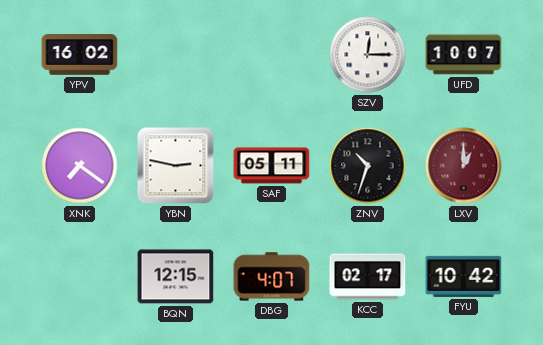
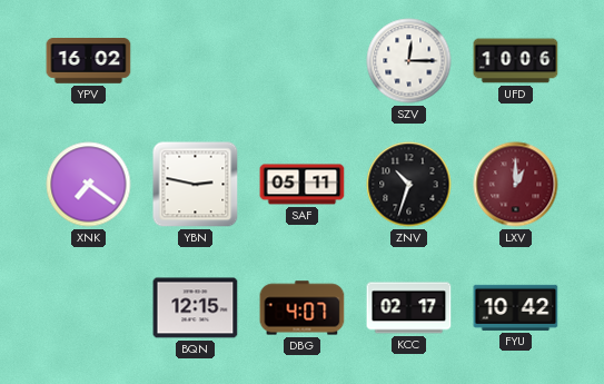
UFD: 10:07 -> 10:06 (516, 61)
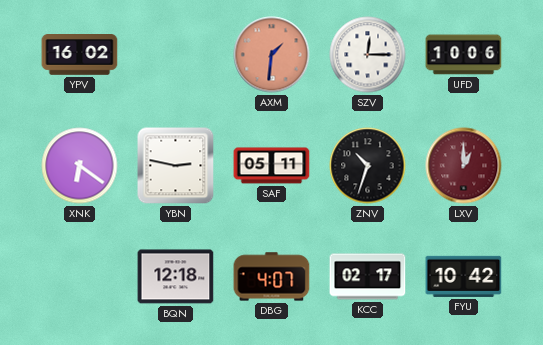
AXM: none -> 1:31 (272, 55)
XNK: 7:21 -> 6:21 (80, 166)
BQN: 12:15 -> 12:18 (176, 277)
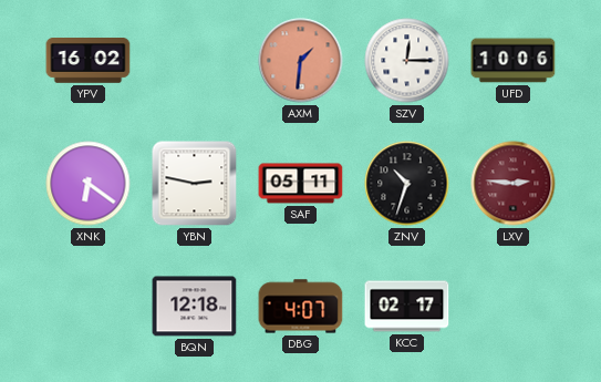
LXV: 1:00 -> 2:46 (514, 184)
FYU: 10:42 -> none (464, 276)
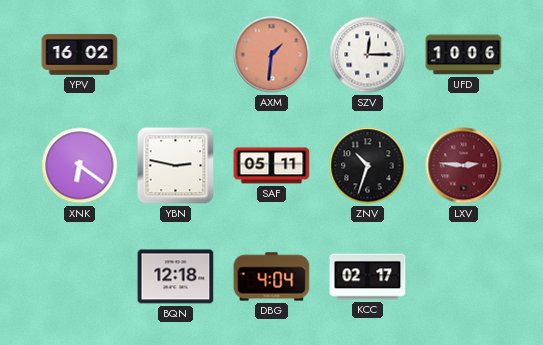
DBG: 4:07 -> 4:04 (272, 277)
